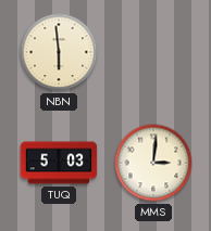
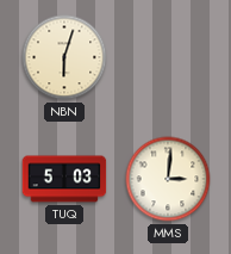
NBN: 5:59 -> 6:03 (64, 57)
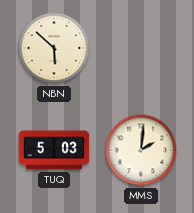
NBN: 6:03 -> 5:52 (54, 48)
MMS: 3:01 -> 2:01 (141, 150)
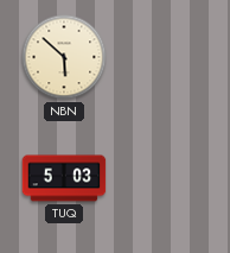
MMS: 2:01 -> none (141, 150)
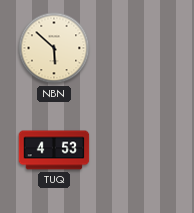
TUQ: 5:03 -> 4:53 (54, 150)
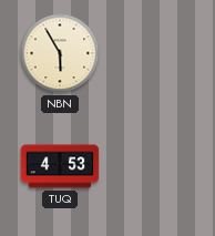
NBN: 5:52 -> 5:55 (60, 53)
